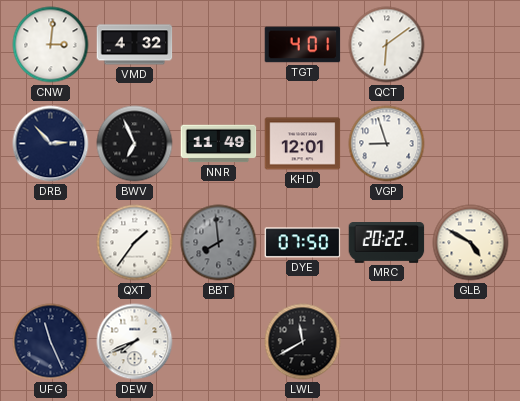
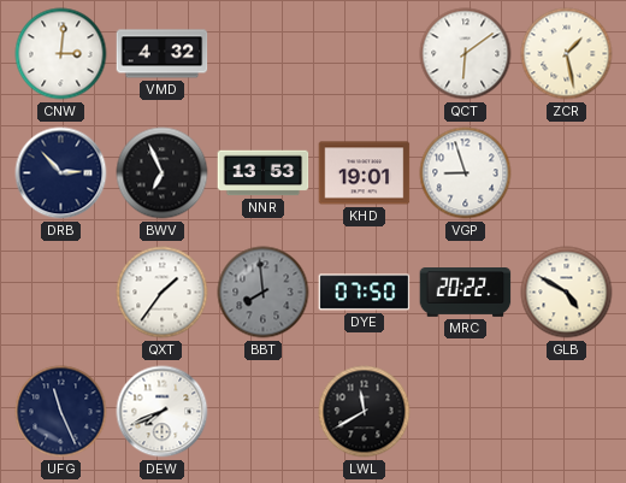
TGT: 4:01 -> none (303, 45)
ZCR: none -> 1:28 (567, 54)
NNR: 11:49 -> 13:53 (264, 173)
KHD: 12:01 -> 19:01 (365, 173)
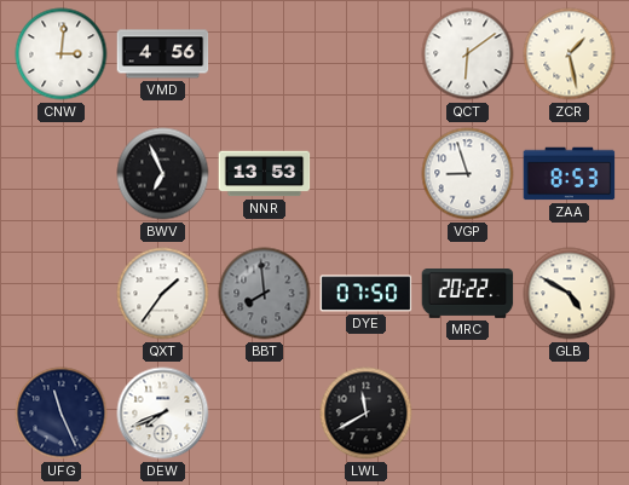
VMD: 4:32 -> 4:56 (163, 54)
DRB: 2:53 -> none (61, 173)
KHD: 19:01 -> none (365, 173)
ZAA: none -> 8:53 (570, 174)
